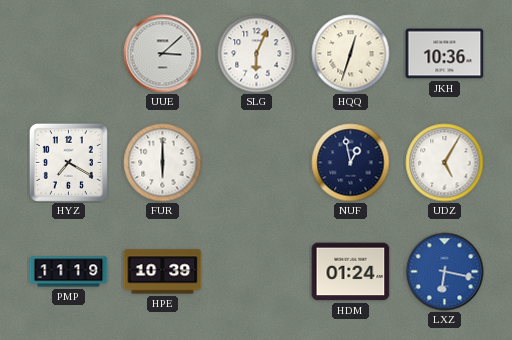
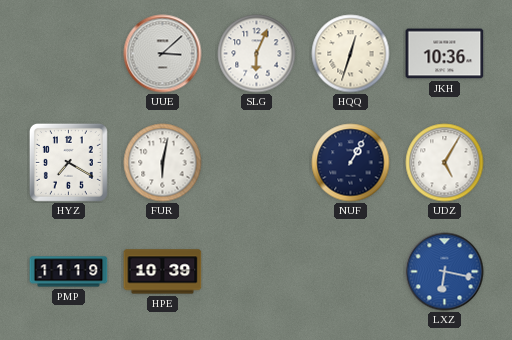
FUR: 6:00 -> 6:02 (163, 163)
NUF: 12:58 -> 1:05 (351, 163)
HDM: 01:24 -> none (351, 272)
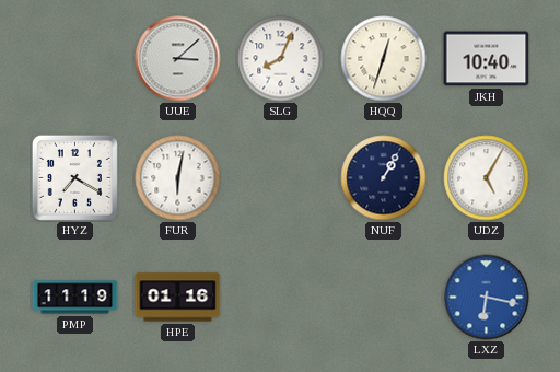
SLG: 6:04 -> 8:04 (281, 59)
JKH: 10:36 -> 10:40 (487, 59)
HPE: 10:39 -> 01:16 (178, 298)
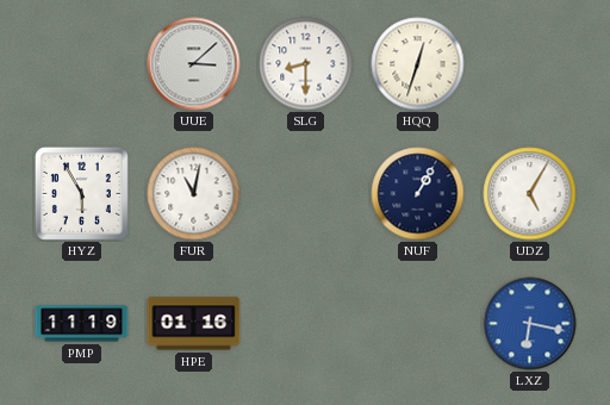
SLG: 8:04 -> 8:30 (306, 64)
JKH: 10:40 -> none (487, 59)
HYZ: 7:20 -> 5:55 (81, 193)
FUR: 6:02 -> 11:02 (194, 194)
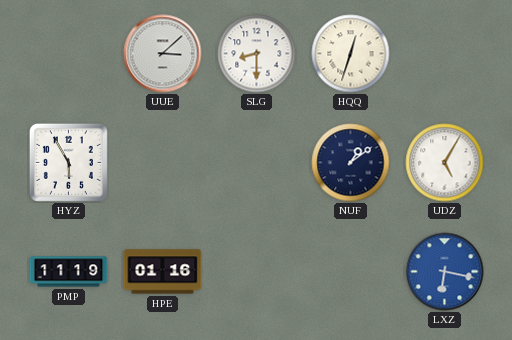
FUR: 11:02 -> none (194, 194)
NUF: 1:05 -> 1:09 (351, 163)
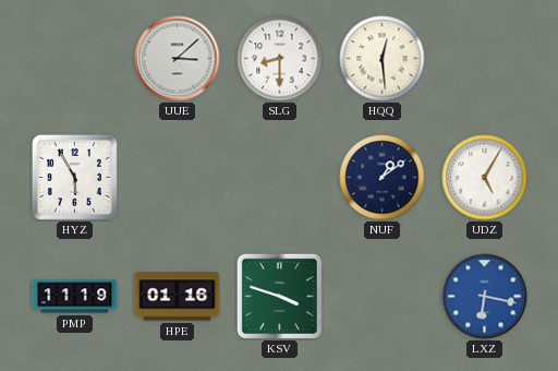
HQQ: 12:33 -> 12:29 (383, 59)
KSV: none -> 3:48 (279, 296)
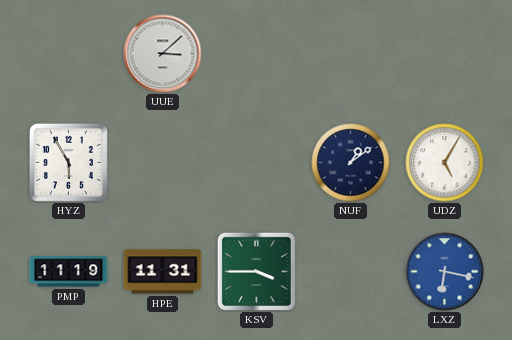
SLG: 8:30 -> none (280, 59)
HQQ: 12:29 -> none (383, 59)
HPE: 01:16 -> 11:31 (163, 272)
KSV: 3:48 -> 3:45 (256, 271)
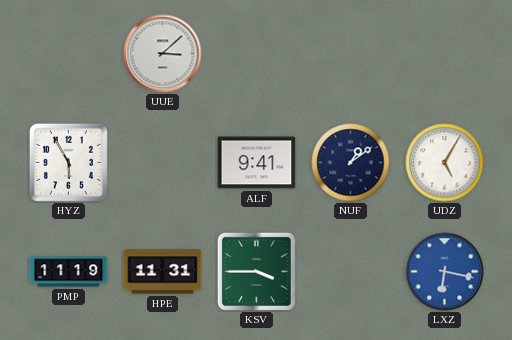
ALF: none -> 9:41 (257, 163)
